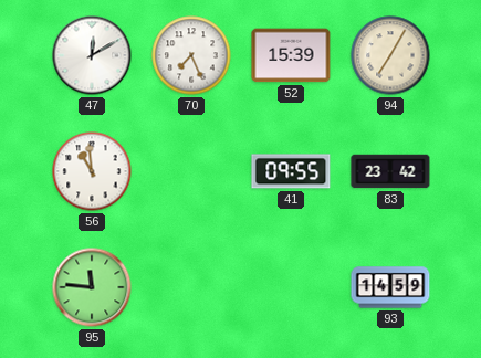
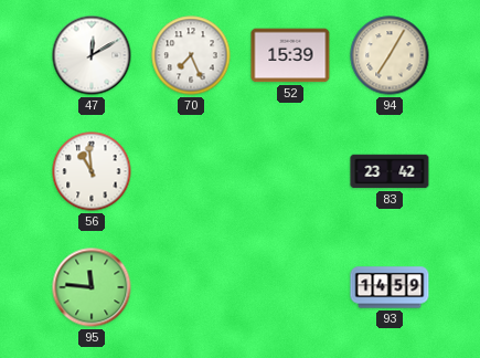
41: 09:55 -> none (291, 171)
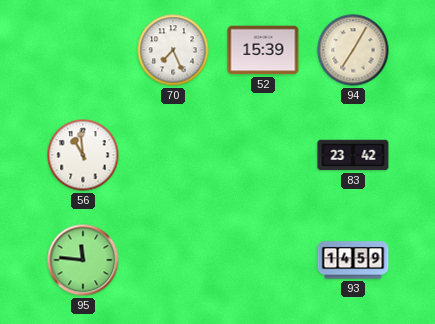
47: 12:10 -> none (92, 55)
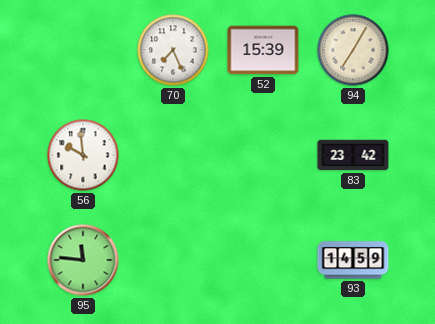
56: 10:59 -> 9:59 (83, 155)
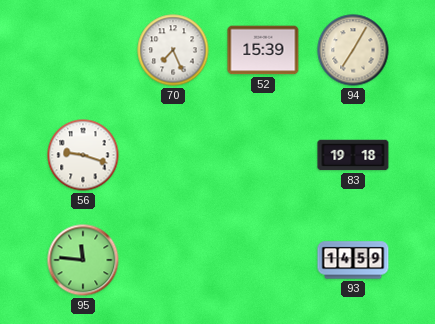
56: 9:59 -> 9:18 (83, 155)
83: 23:42 -> 19:18 (353, 155)
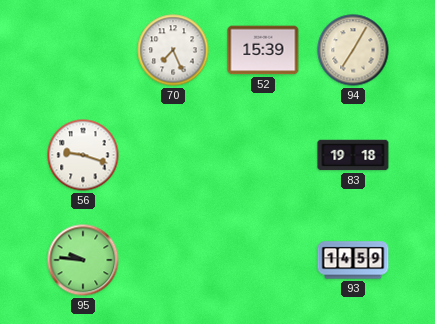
95: 11:46 -> 9:46 (83, 260)
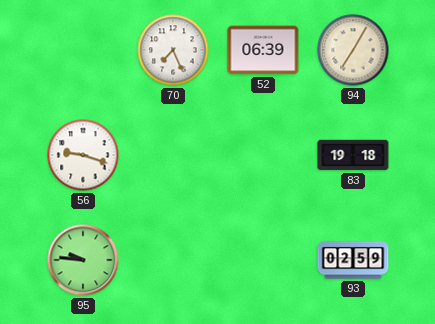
52: 15:39 -> 06:39 (263, 50)
93: 14:59 -> 02:59 (353, 260)
